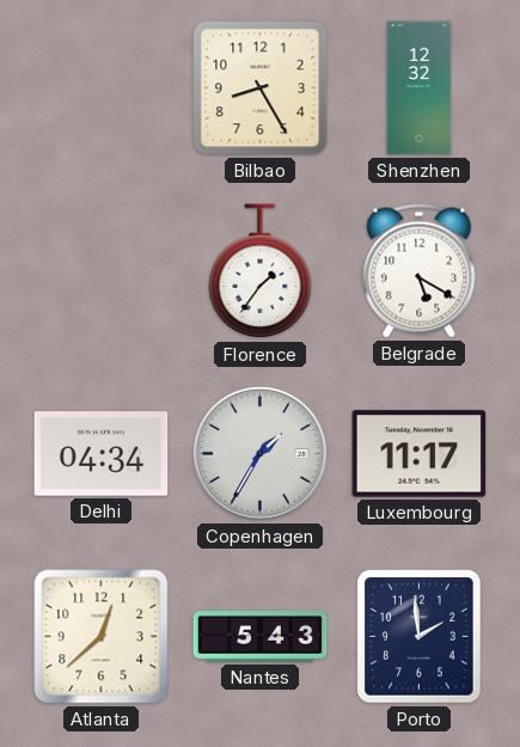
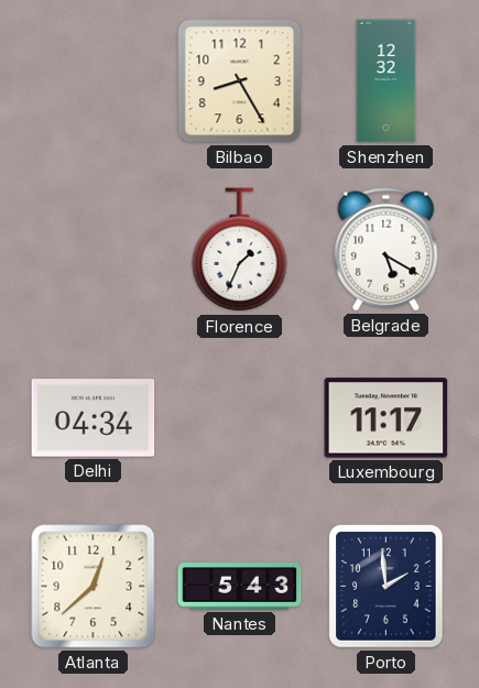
Florence: 1:36 -> 1:34 (240, 250)
Copenhagen: 1:35 -> none (259, 453)
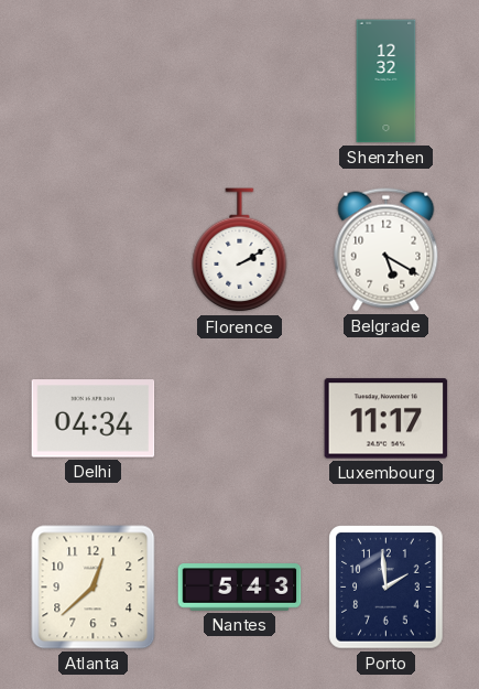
Bilbao: 8:25 -> none (240, 81)
Florence: 1:34 -> 2:10 (240, 250)
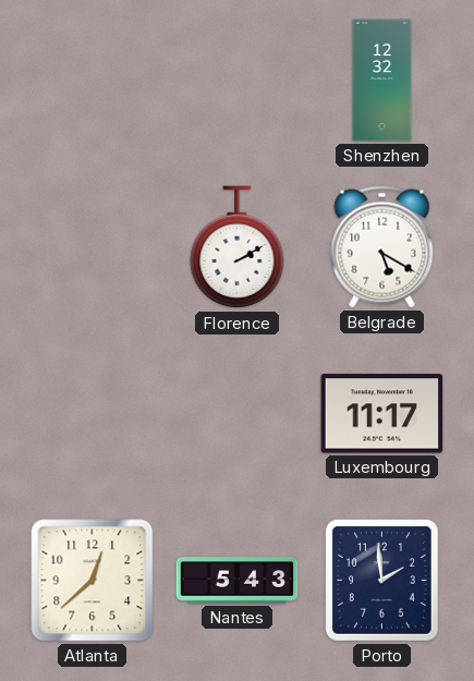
Delhi: 04:34 -> none (94, 419)
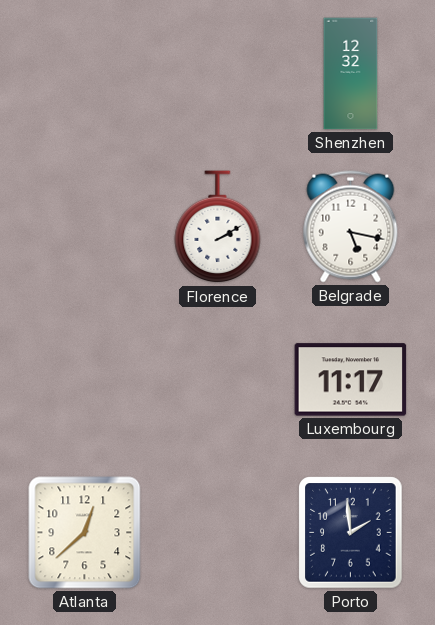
Belgrade: 5:20 -> 5:17 (351, 227)
Nantes: 5:43 -> none (238, 581)
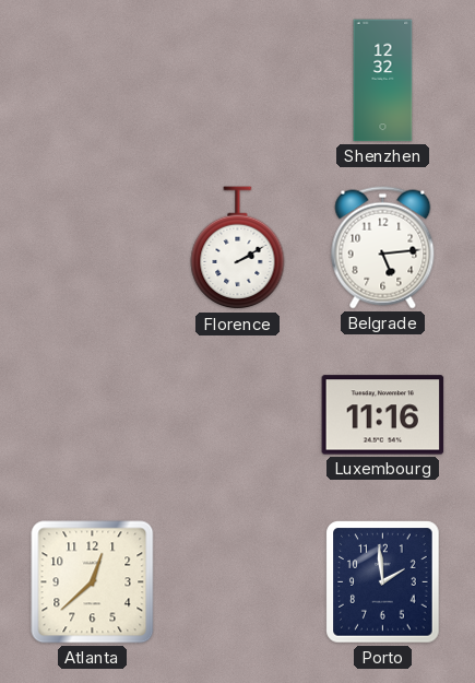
Belgrade: 5:17 -> 5:14 (383, 248)
Luxembourg: 11:17 -> 11:16 (383, 415)
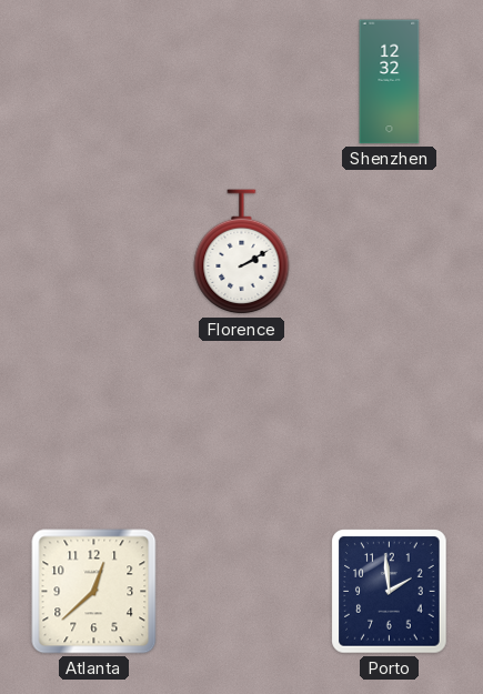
Belgrade: 5:14 -> none (383, 248)
Luxembourg: 11:16 -> none (383, 415)
